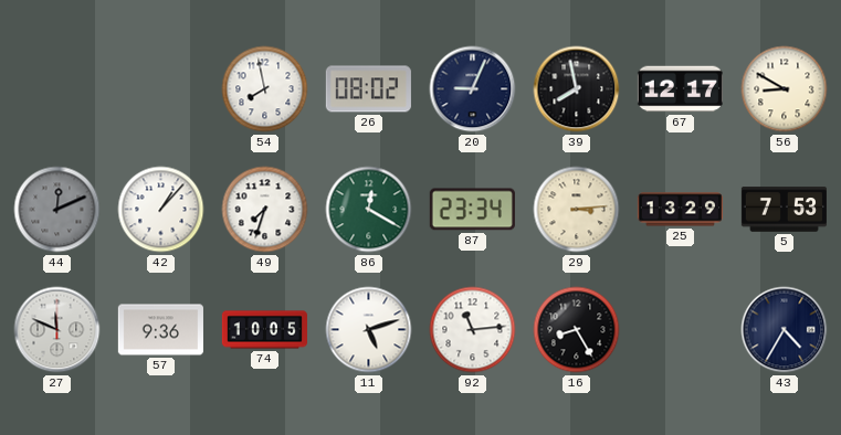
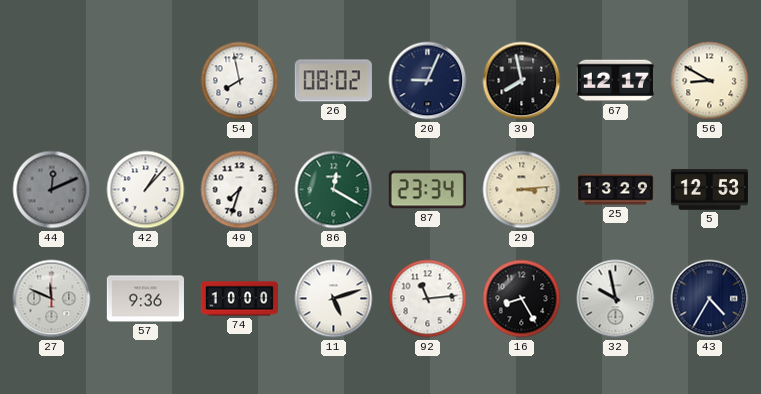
5: 7:53 -> 12:53 (709, 190)
74: 10:05 -> 10:00 (239, 299)
32: none -> 9:58 (616, 299)
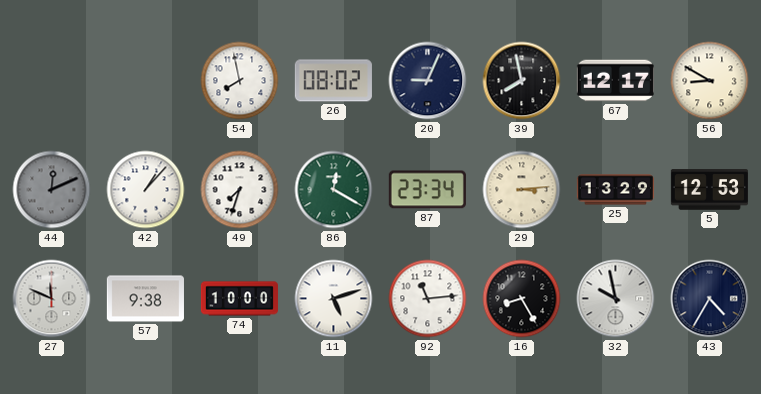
57: 9:36 -> 9:38 (145, 299)
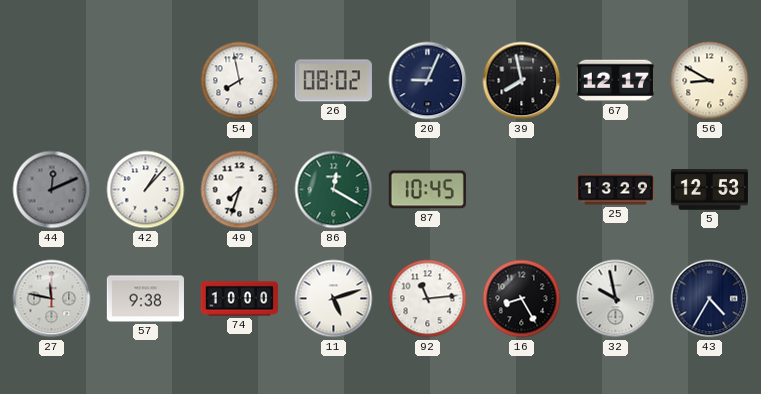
87: 23:34 -> 10:45 (427, 190)
29: 3:14 -> none (522, 190)
27: 11:49 -> 11:47 (52, 299)
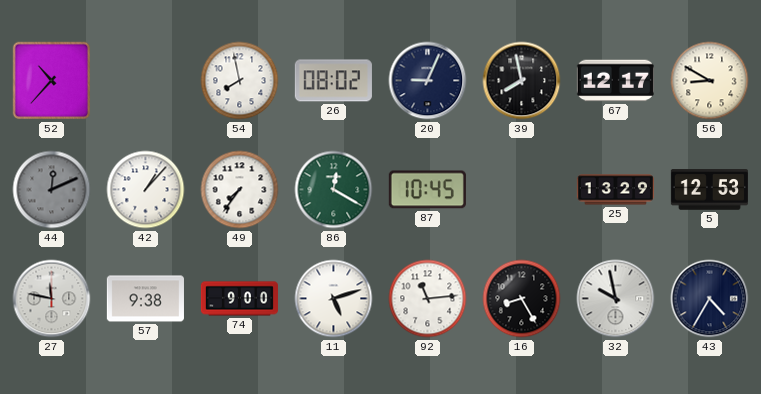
52: none -> 10:37 (52, 81)
49: 7:33 -> 7:36 (240, 190)
74: 10:00 -> 9:00 (239, 299)
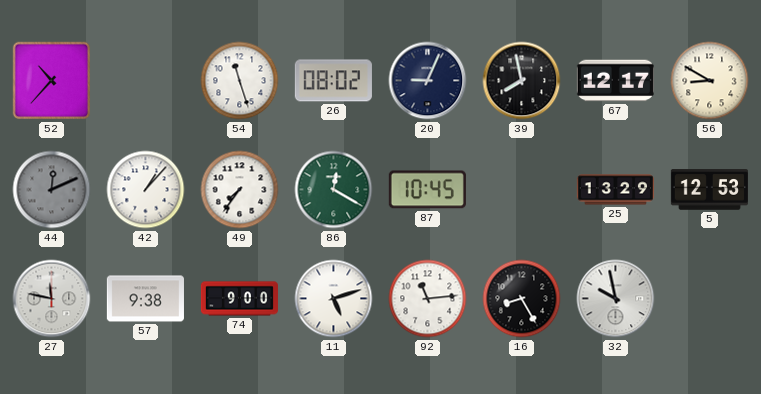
54: 7:58 -> 11:27 (240, 81)
43: 4:35 -> none (710, 299)
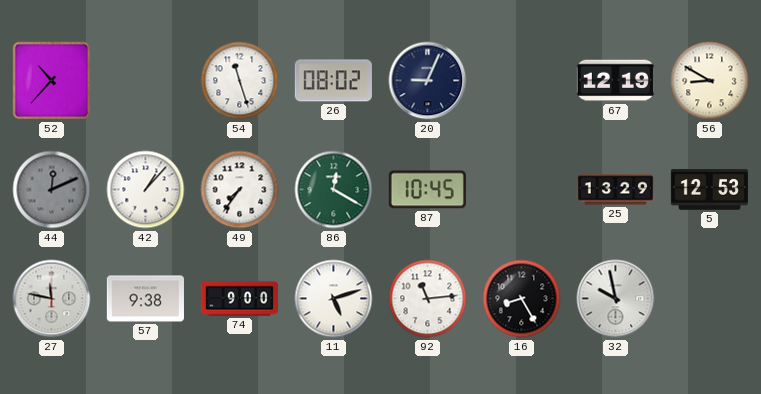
39: 7:58 -> none (522, 81)
67: 12:17 -> 12:19 (615, 81)
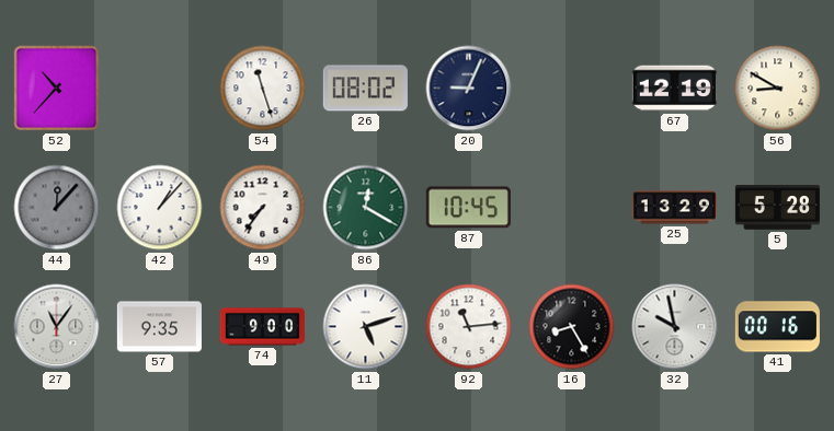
44: 12:11 -> 12:07 (57, 208)
5: 12:53 -> 5:28 (777, 208)
27: 11:47 -> 11:06 (57, 327)
57: 9:38 -> 9:35 (159, 327)
41: none -> 00:16 (777, 327)
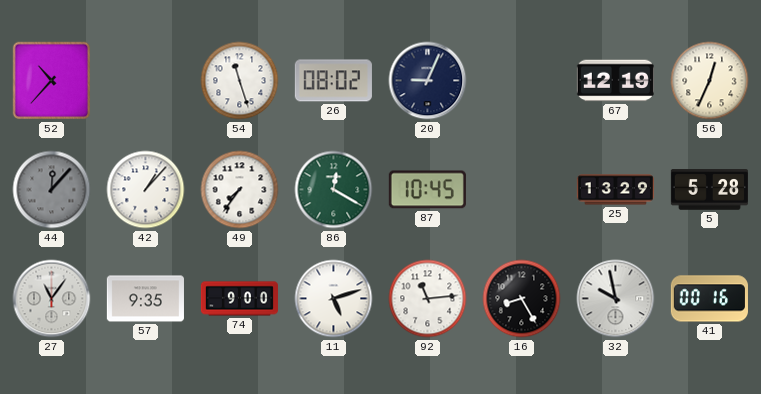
56: 8:50 -> 12:34 (710, 81)
